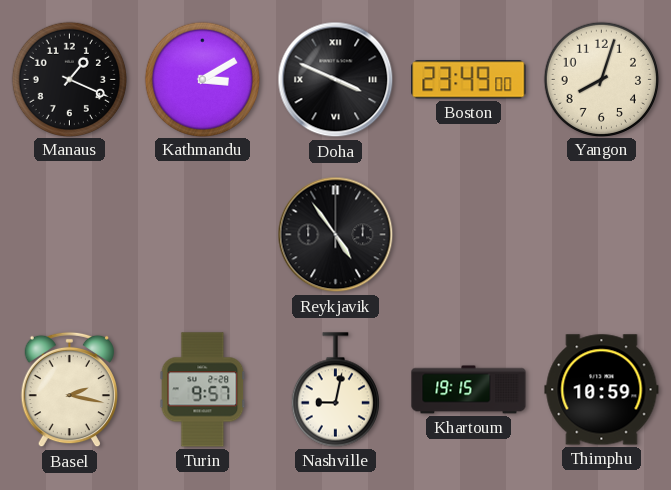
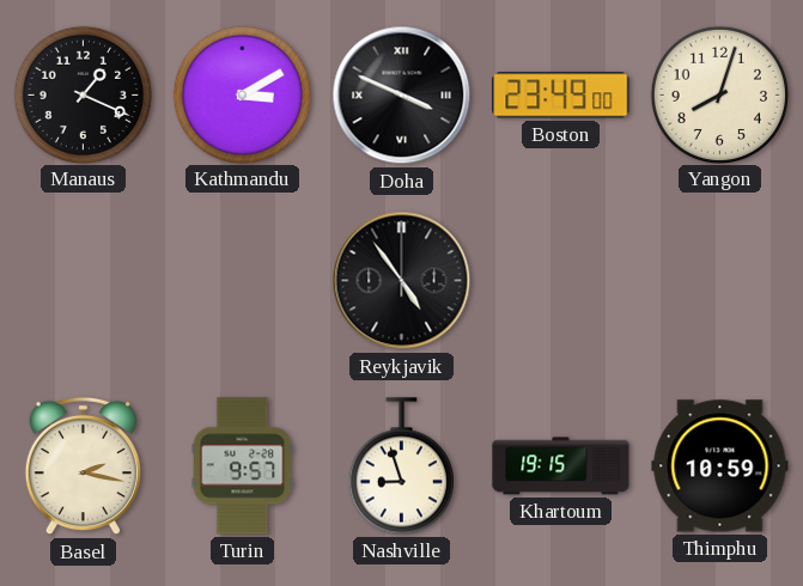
Nashville: 9:02 -> 8:57 (401, 466)
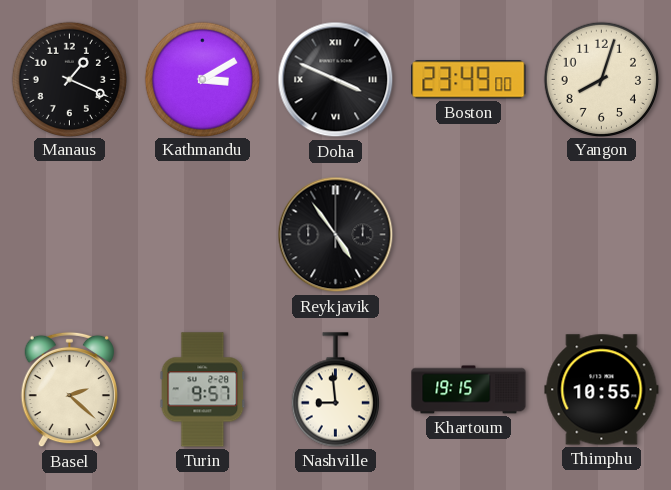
Basel: 2:17 -> 2:22 (69, 390)
Nashville: 8:57 -> 8:59 (335, 390)
Thimphu: 10:59 -> 10:55 (602, 390)
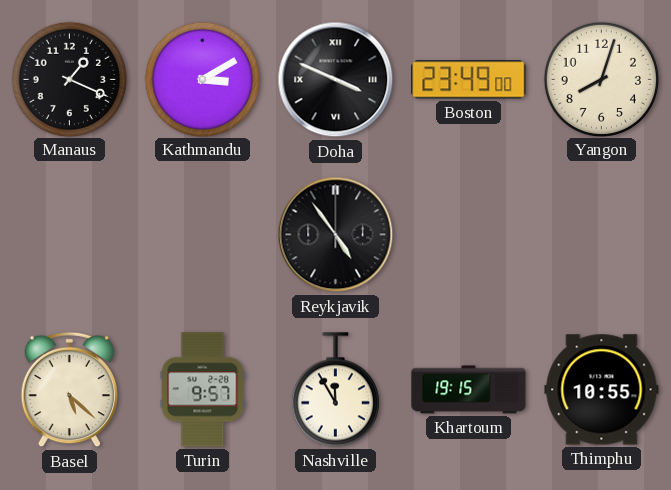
Basel: 2:22 -> 5:22 (69, 390)
Nashville: 8:59 -> 11:55 (335, 390)
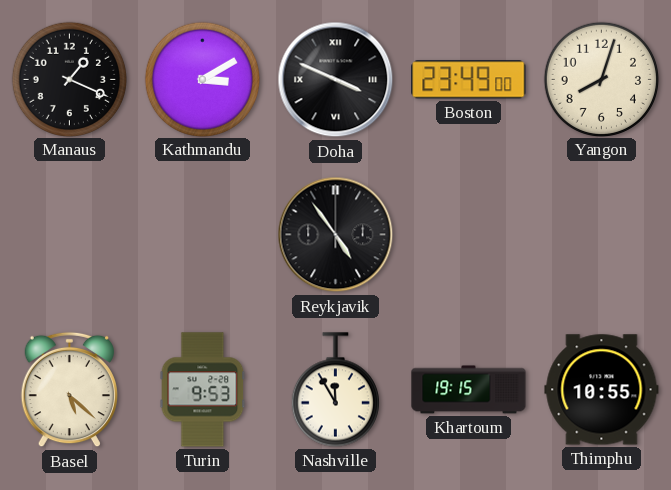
Turin: 9:57 -> 9:53 (203, 390)
